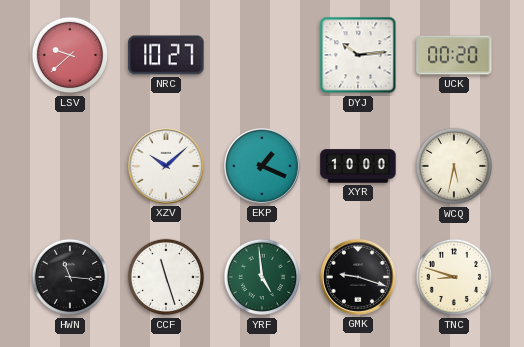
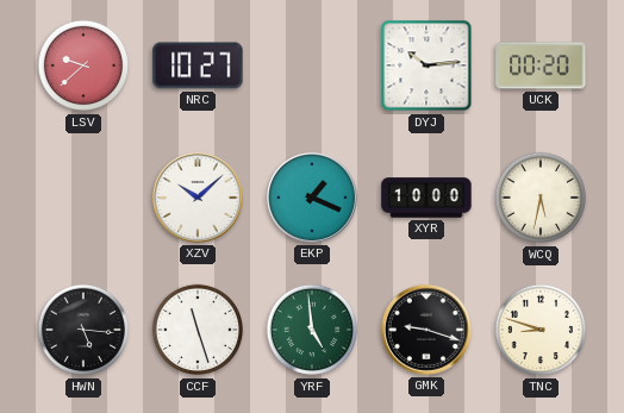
HWN: 11:16 -> 5:16 (83, 330)
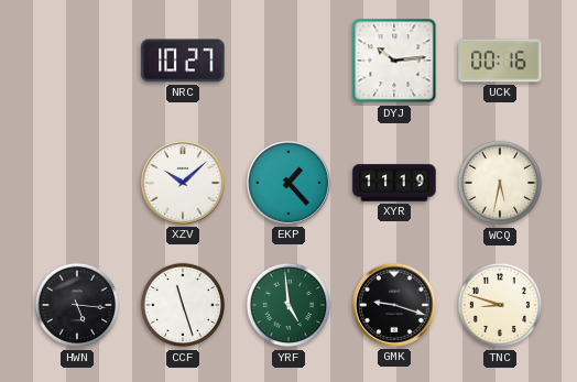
LSV: 9:38 -> none (83, 65)
UCK: 00:20 -> 00:16 (500, 61)
EKP: 1:19 -> 1:23 (288, 183)
XYR: 10:00 -> 11:19 (394, 183)
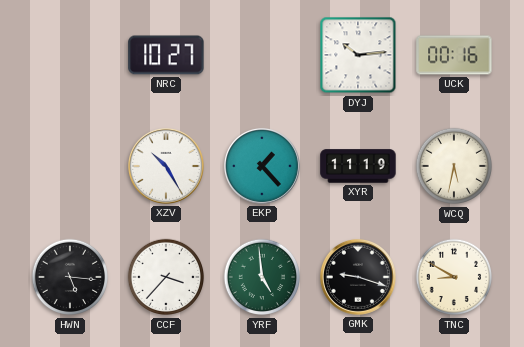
XZV: 10:08 -> 10:25 (166, 166)
CCF: 11:27 -> 3:37 (166, 277)
TNC: 8:48 -> 8:50 (454, 277)
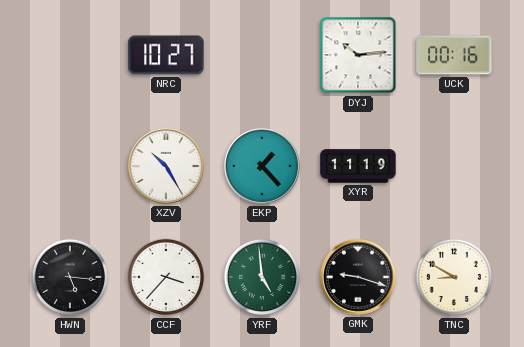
WCQ: 5:32 -> none (454, 166)
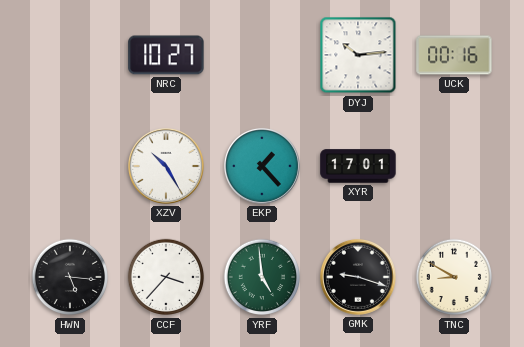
XYR: 11:19 -> 17:01 (358, 166)
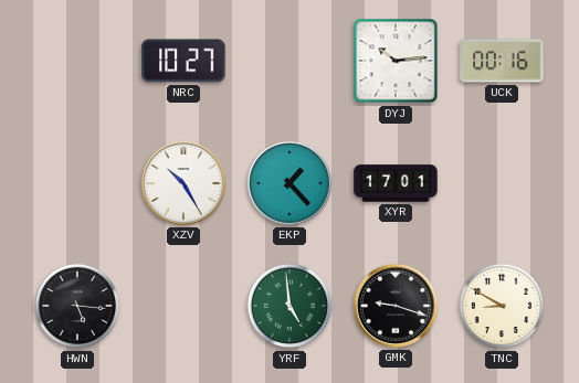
CCF: 3:37 -> none (166, 277)
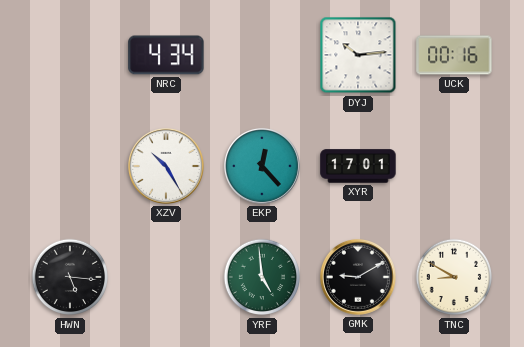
NRC: 10:27 -> 4:34 (166, 55)
EKP: 1:23 -> 12:23 (262, 166)
GMK: 9:18 -> 9:10 (358, 277)
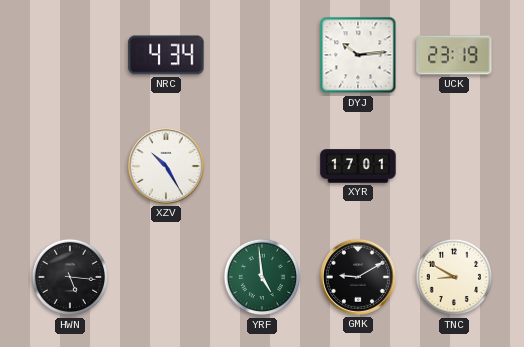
UCK: 00:16 -> 23:19 (454, 55)
EKP: 12:23 -> none (262, 166)
